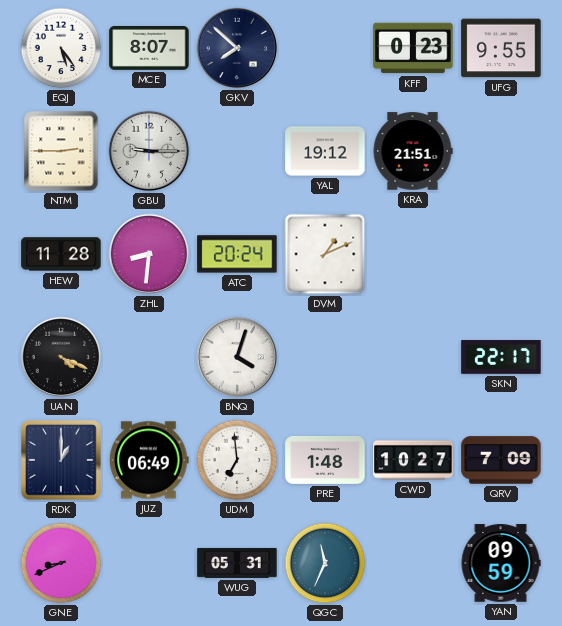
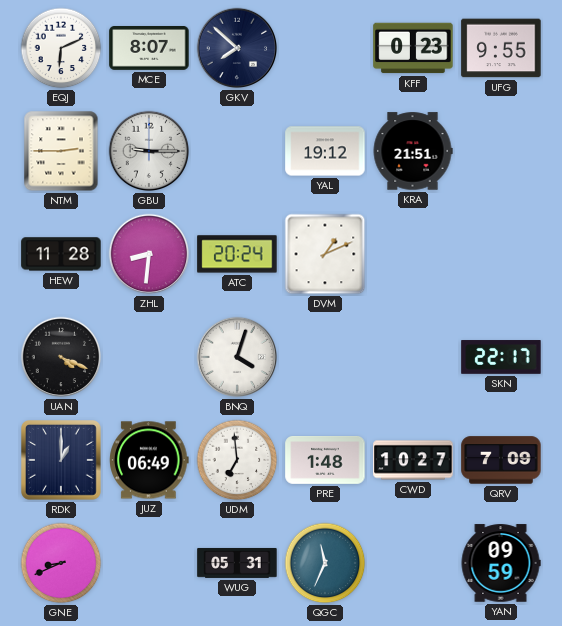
EQJ: 5:24 -> 6:11 (61, 48)
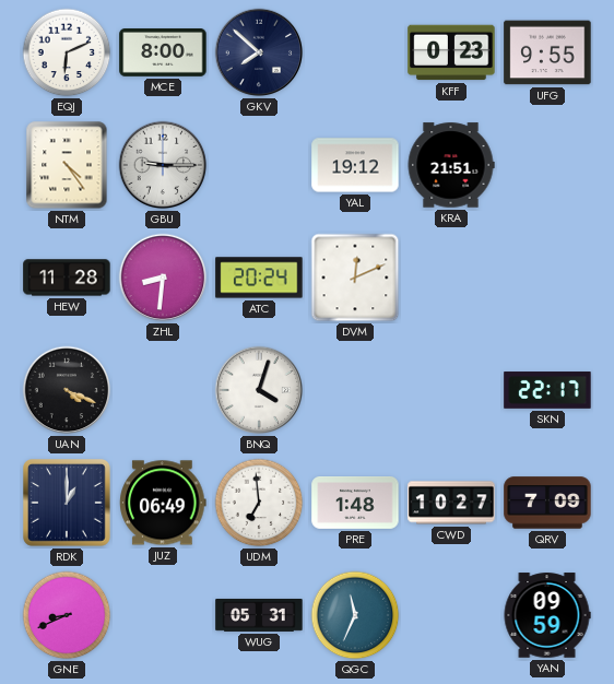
MCE: 8:07 -> 8:00 (163, 54)
NTM: 2:45 -> 4:24 (67, 165)
DVM: 1:11 -> 12:11 (355, 278)
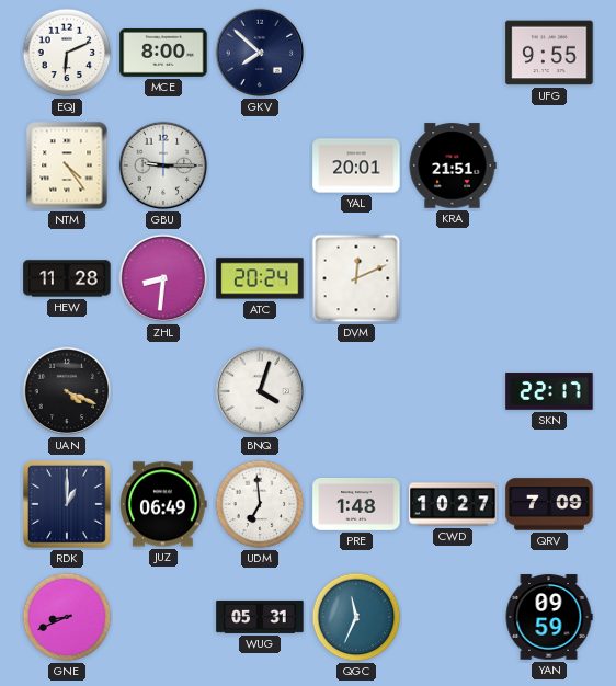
KFF: 0:23 -> none (451, 52)
YAL: 19:12 -> 20:01 (356, 165)
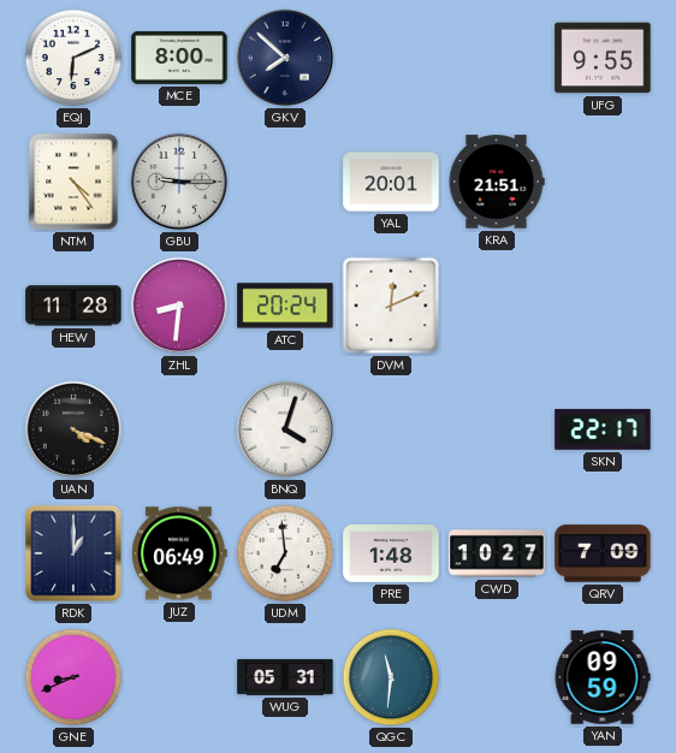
QGC: 11:34 -> 11:31 (391, 677)
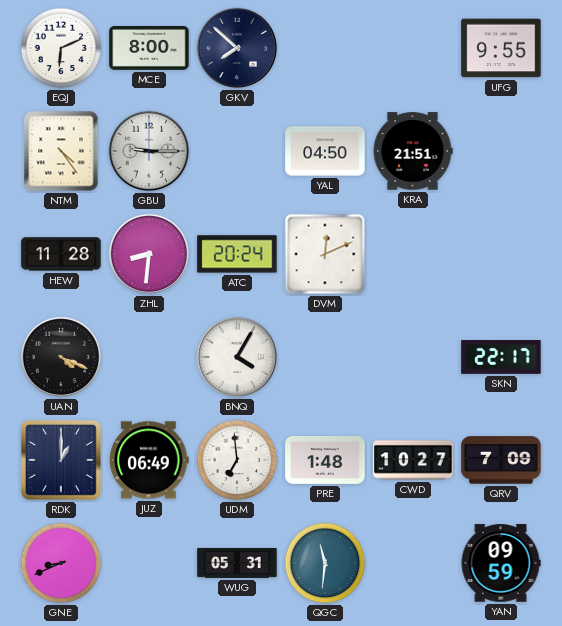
YAL: 20:01 -> 04:50 (325, 151)
BNQ: 4:03 -> 4:05 (237, 357)
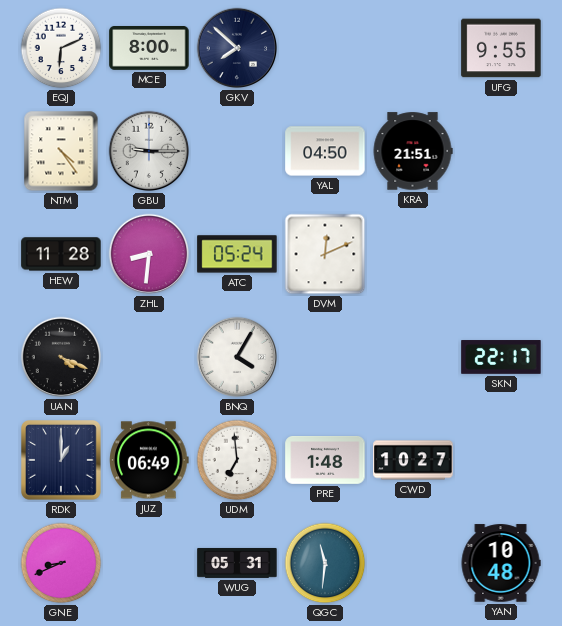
ATC: 20:24 -> 05:24 (237, 254)
QRV: 7:09 -> none (501, 460)
YAN: 09:59 -> 10:48 (501, 563)
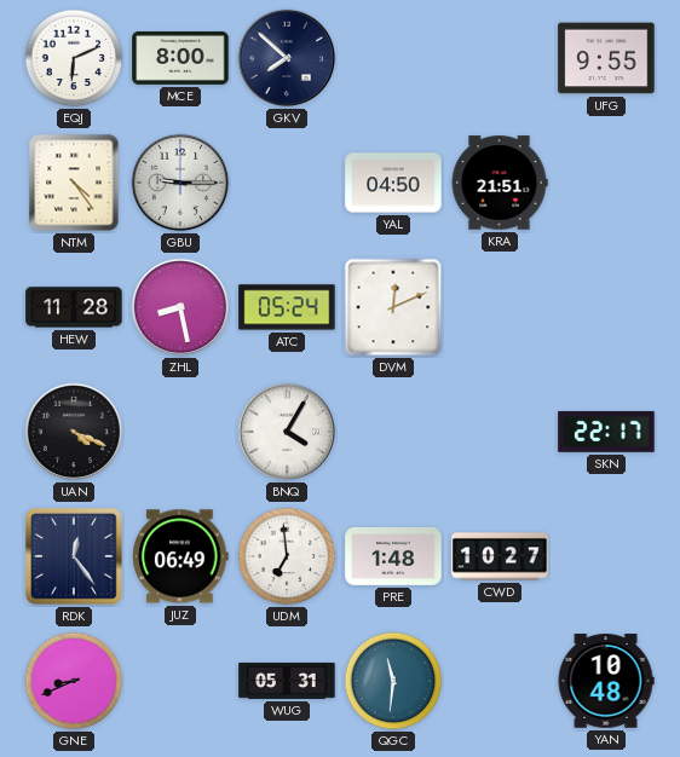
ZHL: 8:31 -> 8:28 (180, 307)
RDK: 1:00 -> 12:24 (75, 557)
